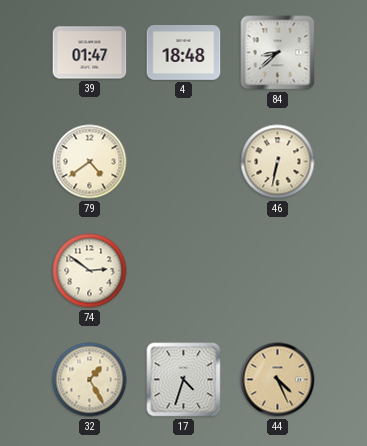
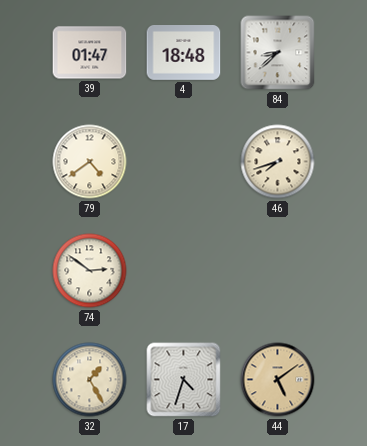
46: 6:32 -> 7:42 (278, 162)
44: 4:26 -> 5:09 (278, 380)
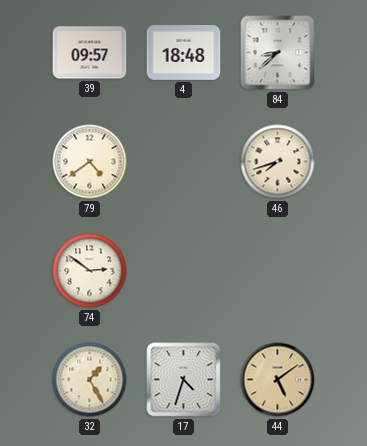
39: 01:47 -> 09:57 (90, 53)
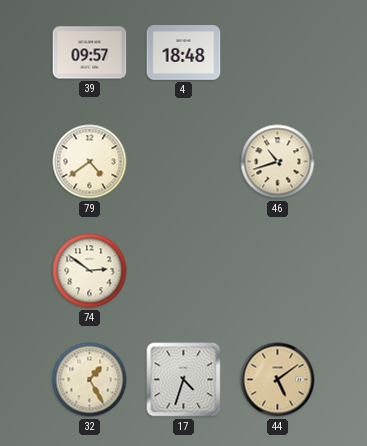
84: 8:38 -> none (278, 53)
46: 7:42 -> 10:42 (278, 162)
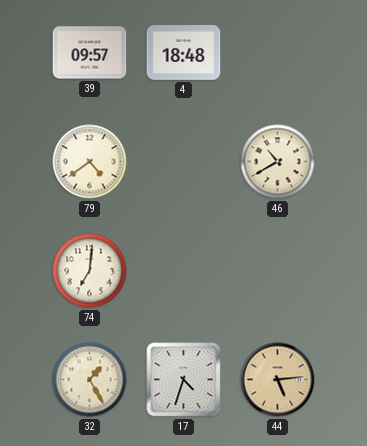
46: 10:42 -> 10:40 (278, 162)
74: 2:51 -> 7:01 (90, 271)
44: 5:09 -> 5:14 (278, 380)
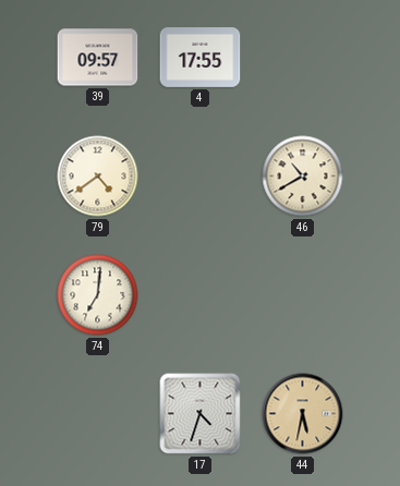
4: 18:48 -> 17:55 (201, 58)
32: 1:25 -> none (90, 380)
44: 5:14 -> 5:32 (303, 414)
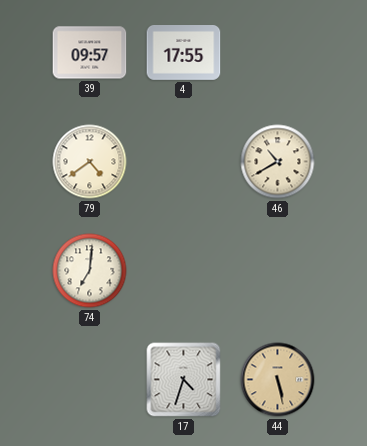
44: 5:32 -> 5:28 (278, 380)
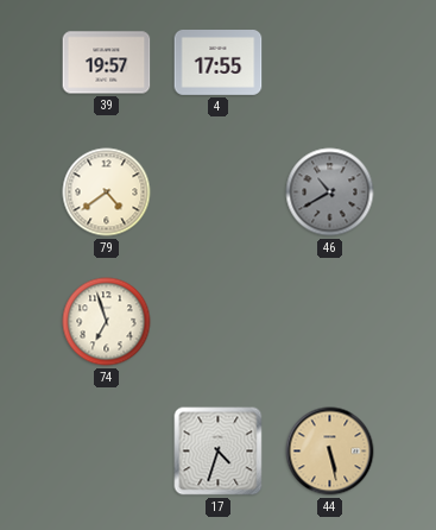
39: 09:57 -> 19:57 (107, 63)
46 dial: cream -> grey (330, 193)
74: 7:01 -> 6:57 (107, 322)
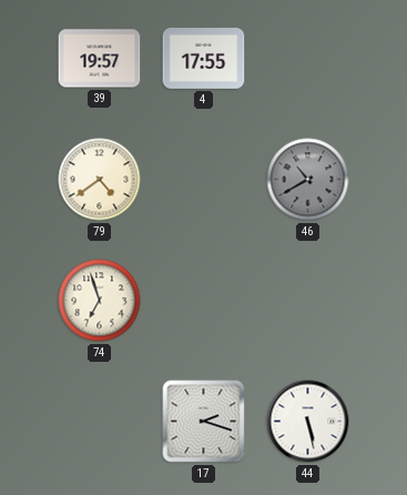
17: 4:33 -> 2:18 (204, 422)
44 dial: champagne -> white (308, 422)
